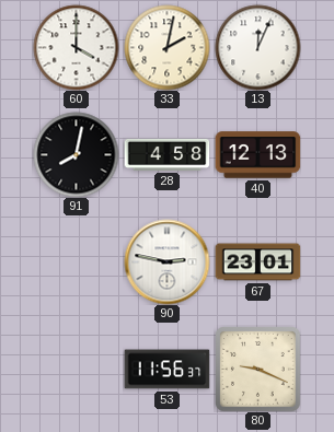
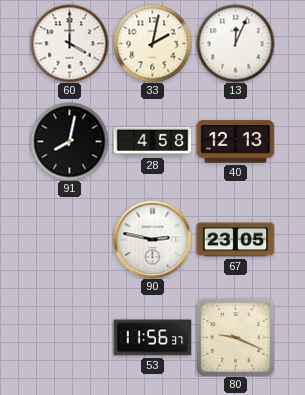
67: 23:01 -> 23:05 (235, 240)
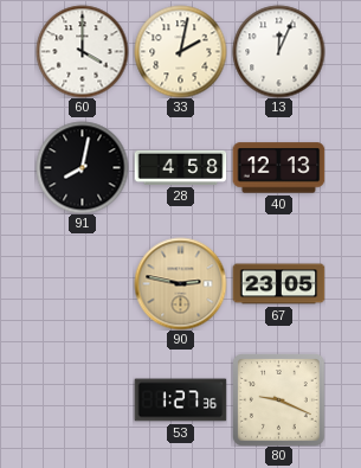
90 dial: white -> champagne (180, 283)
53: 11:56 -> 1:27 (180, 400)
